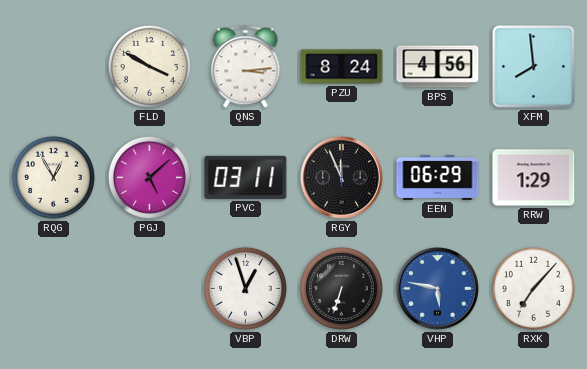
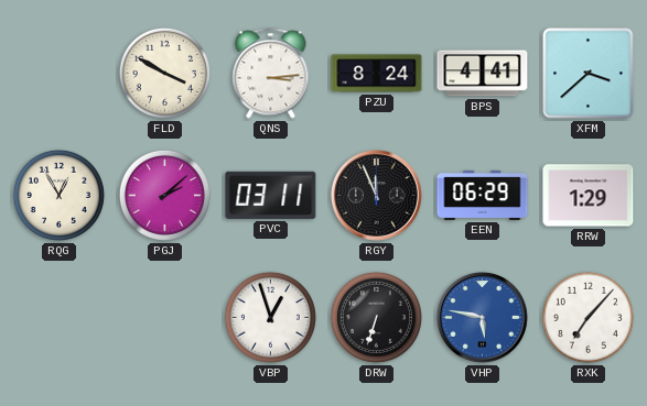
BPS: 4:56 -> 4:41 (483, 74)
XFM: 7:59 -> 3:38 (589, 74)
PGJ: 5:08 -> 2:08 (164, 195)
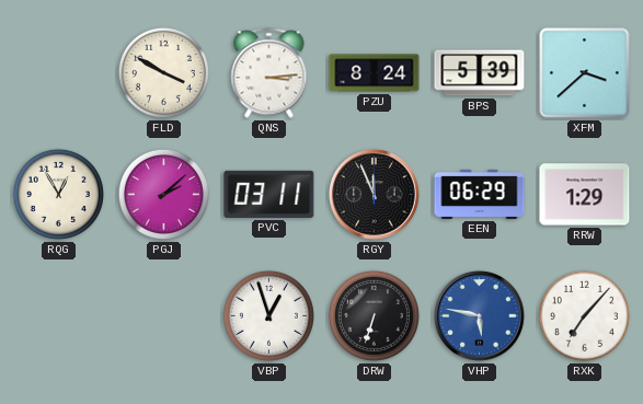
BPS: 4:41 -> 5:39 (480, 73)
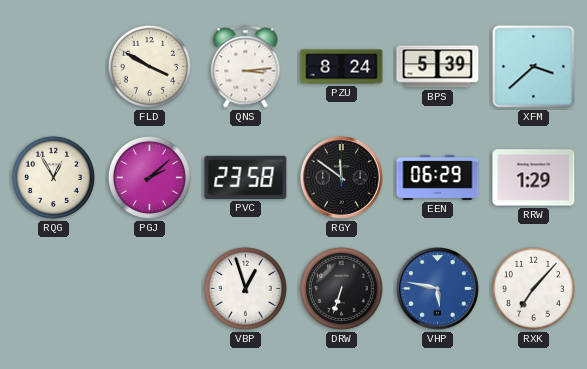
PVC: 03:11 -> 23:58 (246, 177)
RGY: 11:56 -> 11:51 (341, 177)
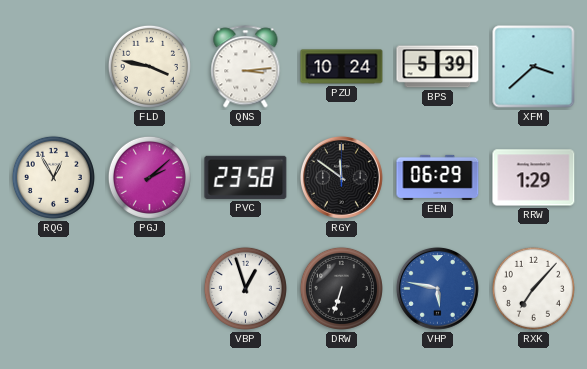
FLD: 3:50 -> 3:47 (149, 66)
PZU: 8:24 -> 10:24 (342, 67)
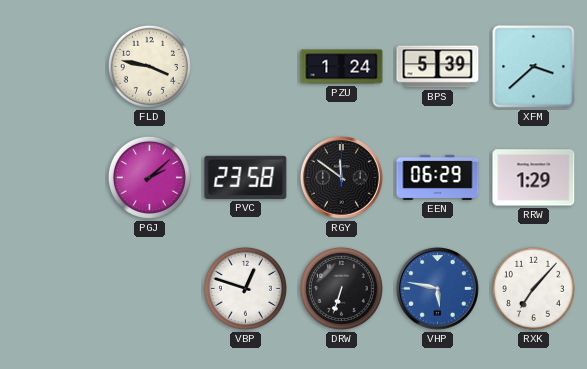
QNS: 3:14 -> none (246, 67)
PZU: 10:24 -> 1:24 (342, 67)
RQG: 12:55 -> none (53, 177)
VBP: 12:57 -> 12:48 (245, 288)
